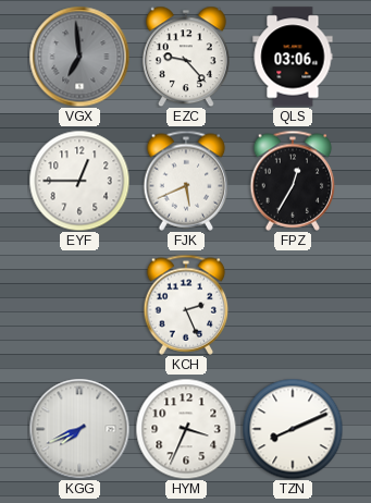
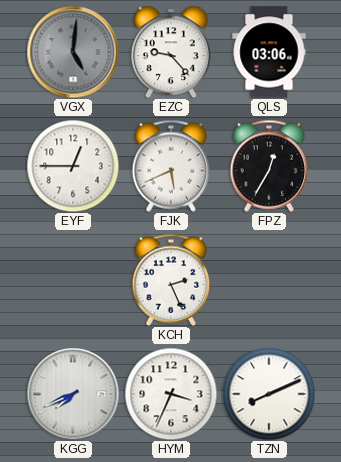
VGX: 6:59 -> 5:01 (73, 52)
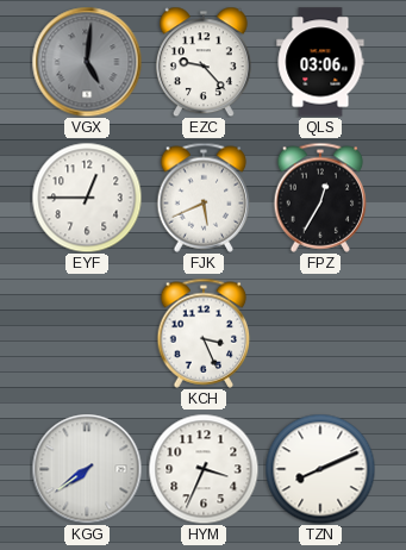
KCH: 2:26 -> 3:26 (204, 333)
KGG: 7:41 -> 7:39 (87, 469)
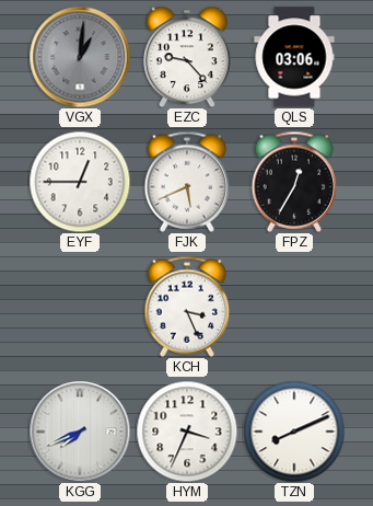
VGX: 5:01 -> 1:01 (80, 57)
KGG: 7:39 -> 7:41 (80, 432)
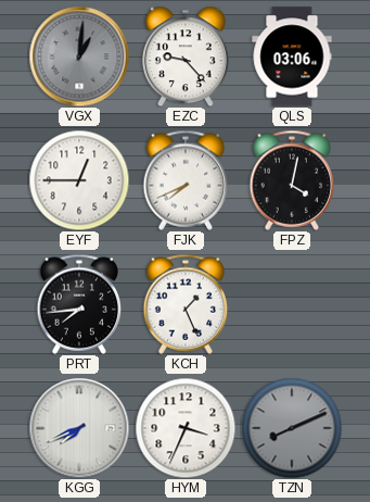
FJK: 5:41 -> 7:41 (186, 180)
FPZ: 12:35 -> 4:02 (292, 180)
PRT: none -> 7:44 (79, 304)
KCH: 3:26 -> 1:26 (186, 304)
TZN dial: white -> grey (292, 428)
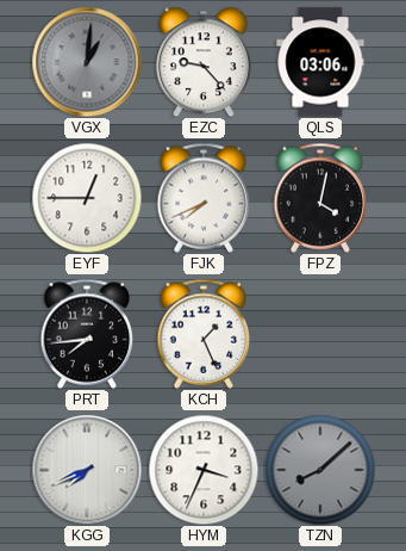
TZN: 8:11 -> 8:08 (320, 470)
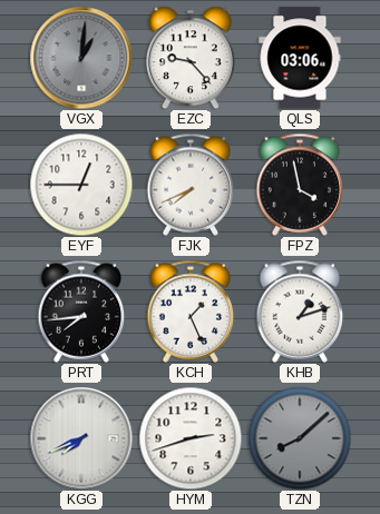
FPZ: 4:02 -> 3:58 (300, 185)
KHB: none -> 1:12 (300, 312)
HYM: 3:34 -> 2:42 (191, 438)
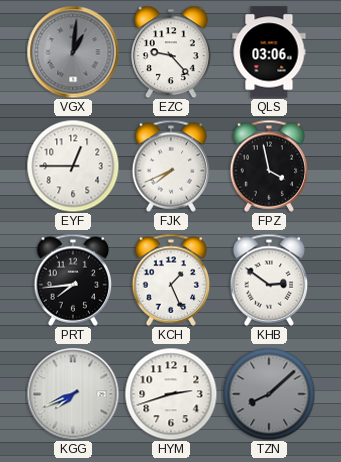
KHB: 1:12 -> 2:51 (269, 280)
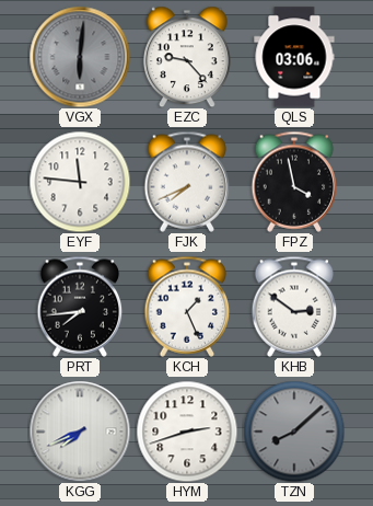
VGX: 1:01 -> 6:01 (80, 57)
EYF: 12:45 -> 11:46 (80, 182)
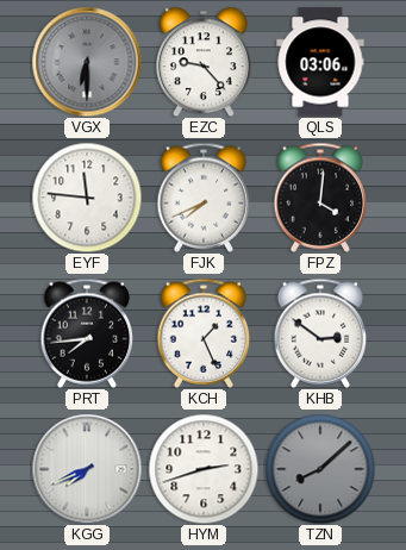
VGX: 6:01 -> 6:30 (87, 62)
FPZ: 3:58 -> 4:01 (320, 198)
